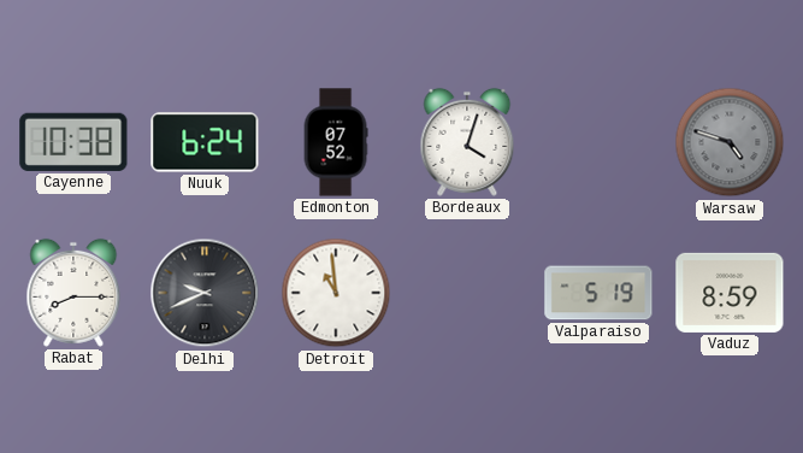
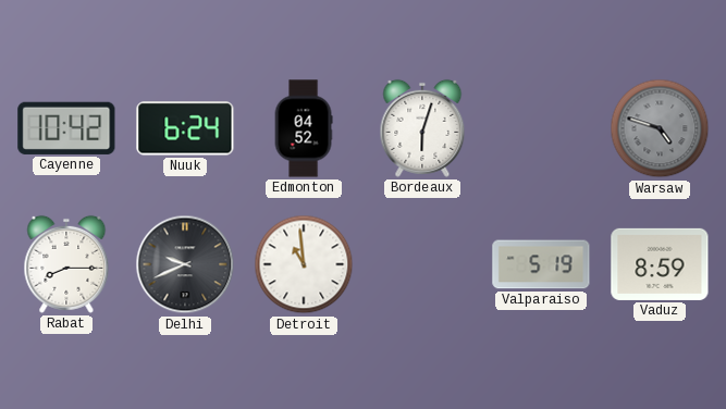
Cayenne: 10:38 -> 10:42 (66, 128)
Edmonton: 07:52 -> 04:52 (304, 128)
Bordeaux: 4:03 -> 6:03 (422, 128)
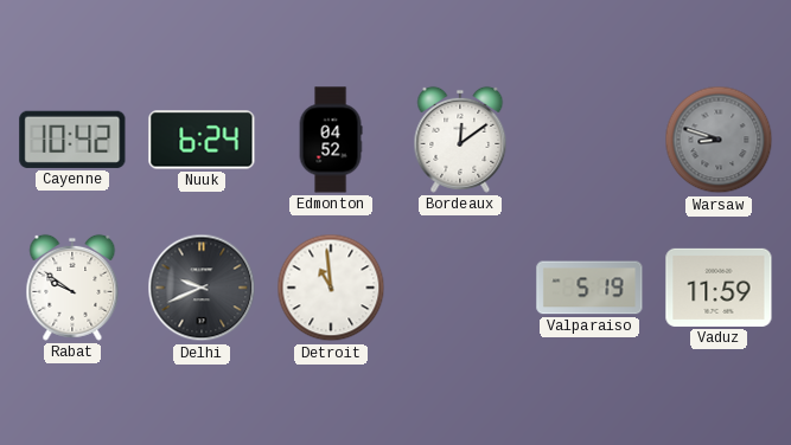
Bordeaux: 6:03 -> 12:09 (460, 140)
Warsaw: 4:48 -> 8:48 (719, 140)
Rabat: 8:15 -> 9:51 (72, 288)
Vaduz: 8:59 -> 11:59 (719, 288)
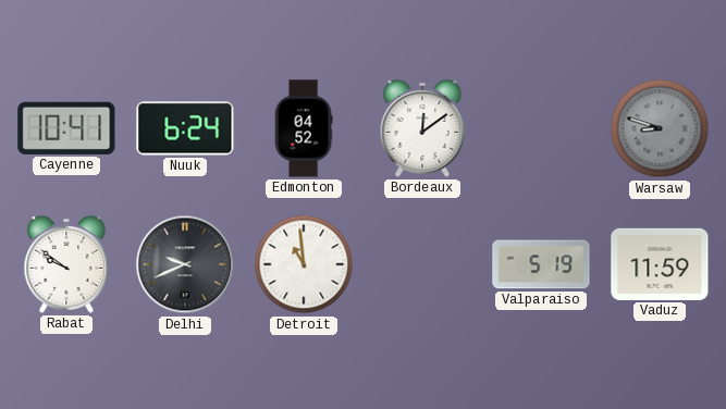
Cayenne: 10:42 -> 10:41 (66, 128)
